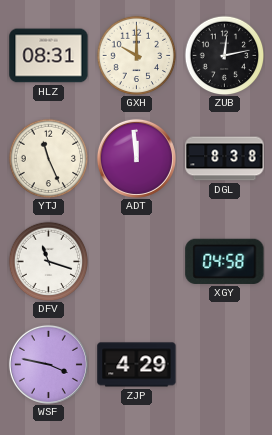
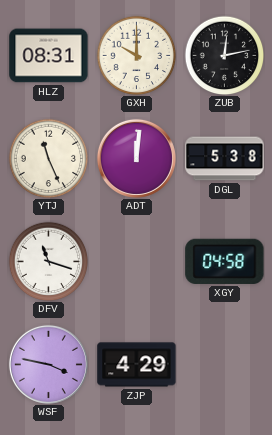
ADT: 11:59 -> 12:01 (136, 158)
DGL: 8:38 -> 5:38 (225, 159)
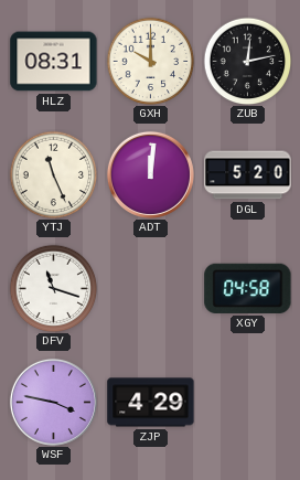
DGL: 5:38 -> 5:20 (248, 175)
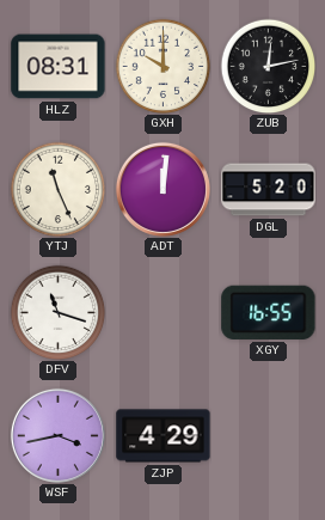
XGY: 04:58 -> 16:55 (269, 312)
WSF: 3:47 -> 3:43 (57, 435)
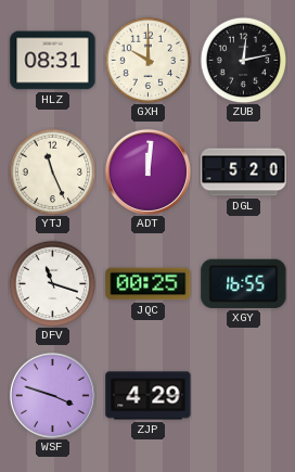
JQC: none -> 00:25 (149, 284)
WSF: 3:43 -> 3:48 (52, 395)
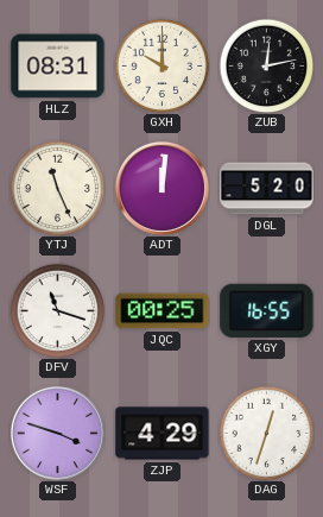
DAG: none -> 12:33 (266, 433)
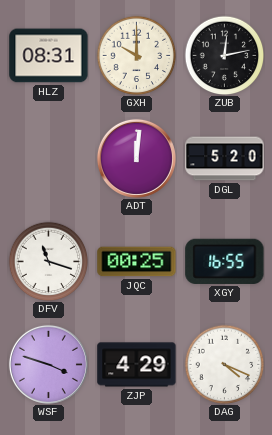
YTJ: 11:26 -> none (57, 188)
DAG: 12:33 -> 4:19 (224, 364)
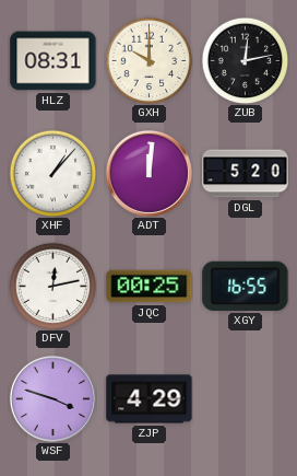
XHF: none -> 1:07 (52, 173)
DFV: 11:18 -> 12:13 (52, 286)
DAG: 4:19 -> none (224, 364)
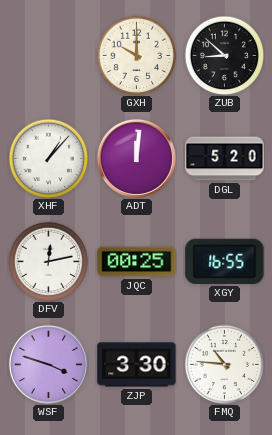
HLZ: 08:31 -> none (54, 61)
ZUB: 12:13 -> 8:52 (224, 55)
ZJP: 4:29 -> 3:30 (137, 365)
FMQ: none -> 10:46 (224, 364)
